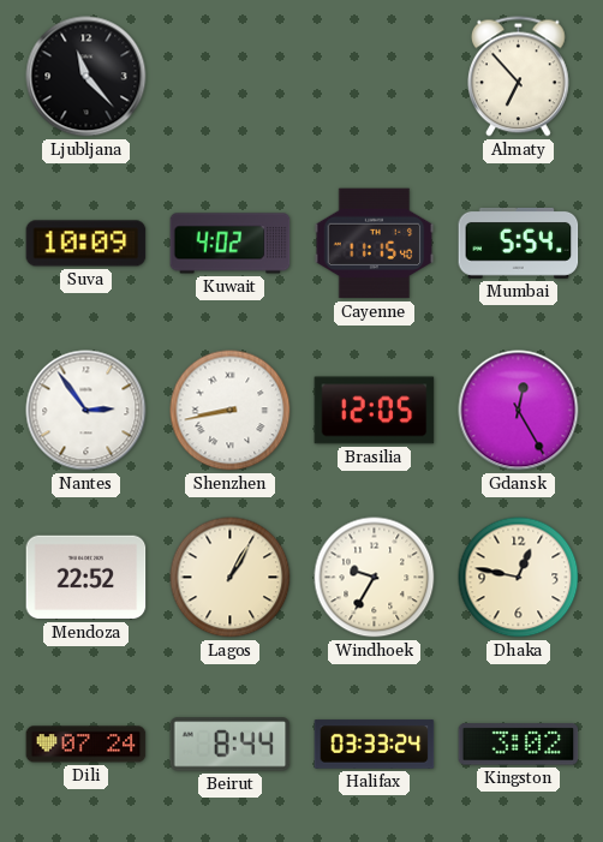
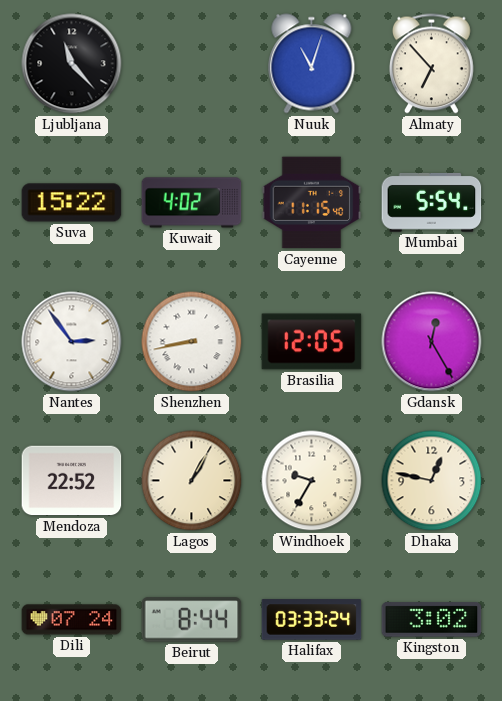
Nuuk: none -> 11:03 (312, 64)
Suva: 10:09 -> 15:22 (72, 203)
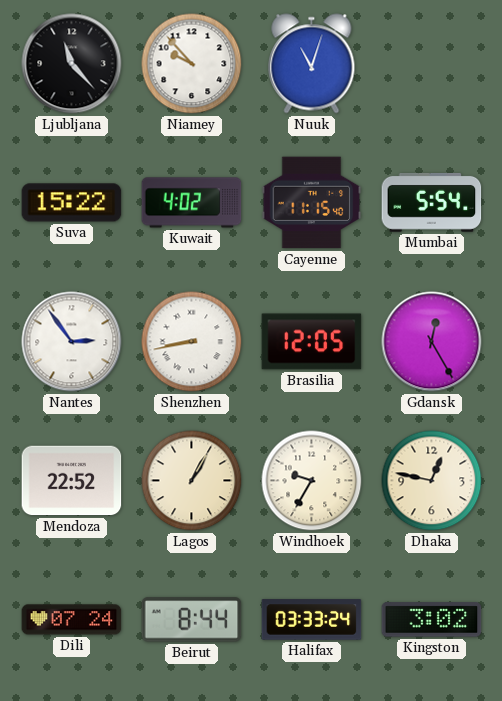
Niamey: none -> 9:53 (192, 64)
Almaty: 6:53 -> none (432, 64)
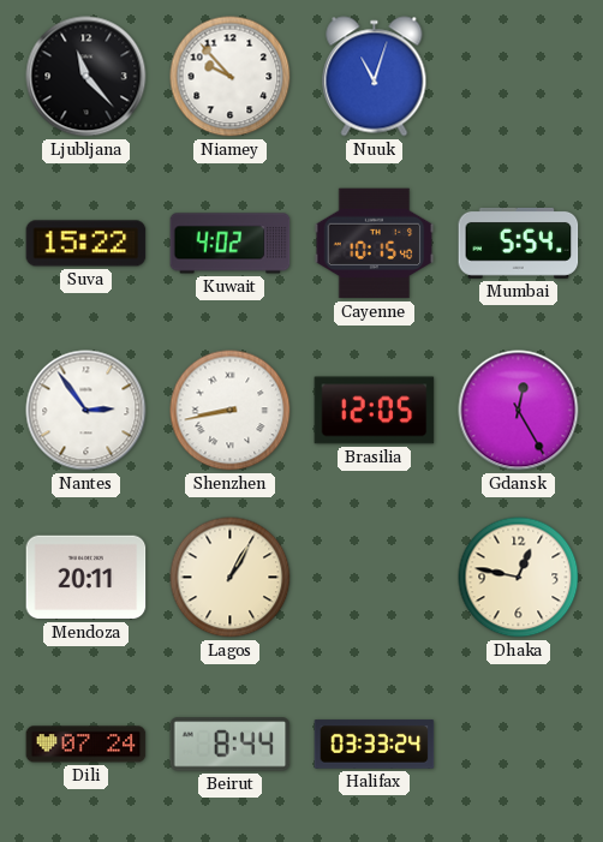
Cayenne: 11:15 -> 10:15 (375, 244)
Mendoza: 22:52 -> 20:11 (86, 578)
Windhoek: 9:35 -> none (312, 481)
Kingston: 3:02 -> none (432, 620)
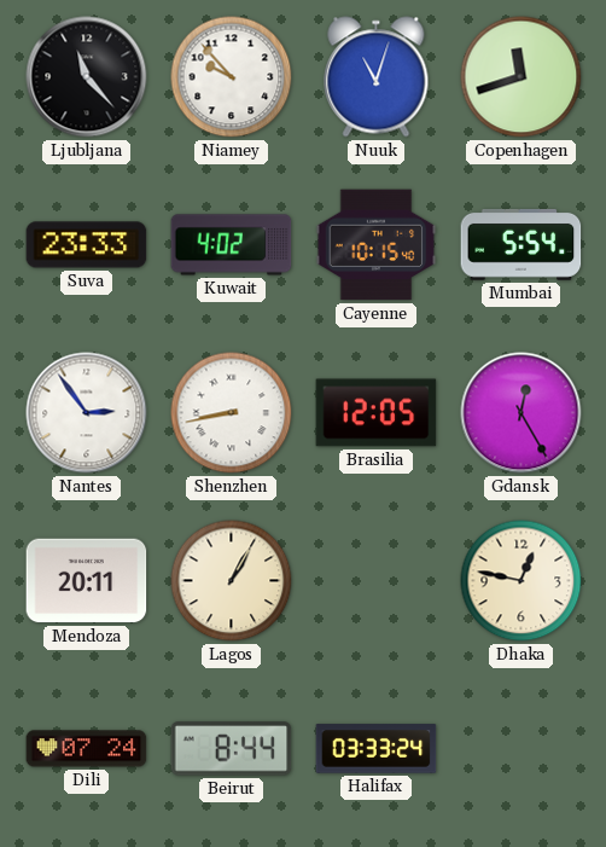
Copenhagen: none -> 11:42 (521, 77)
Suva: 15:22 -> 23:33 (87, 245)
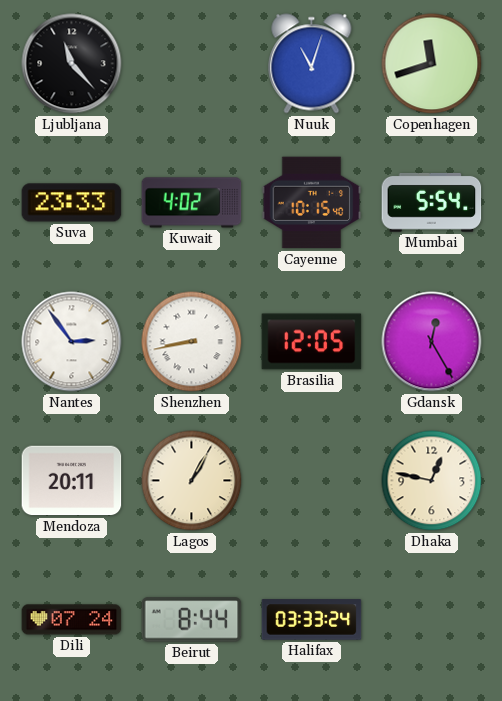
Niamey: 9:53 -> none (232, 77)
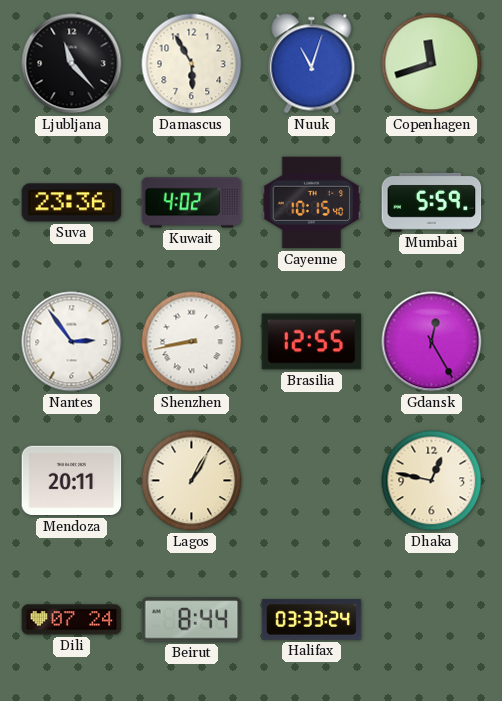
Damascus: none -> 5:55 (192, 64)
Suva: 23:33 -> 23:36 (72, 203)
Mumbai: 5:54 -> 5:59 (432, 202)
Brasilia: 12:05 -> 12:55 (312, 342)
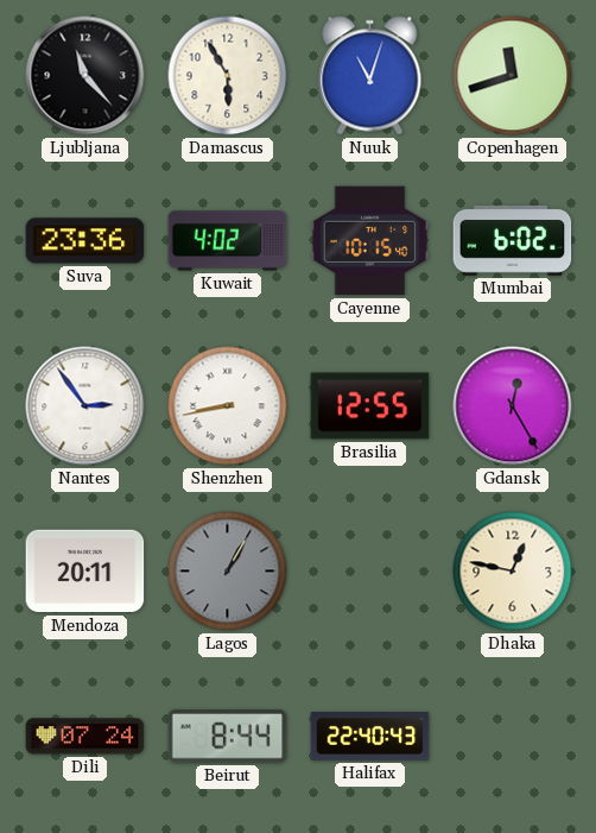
Mumbai: 5:59 -> 6:02 (513, 240)
Lagos dial: cream -> grey (228, 572)
Halifax: 03:33 -> 22:40 (370, 737)
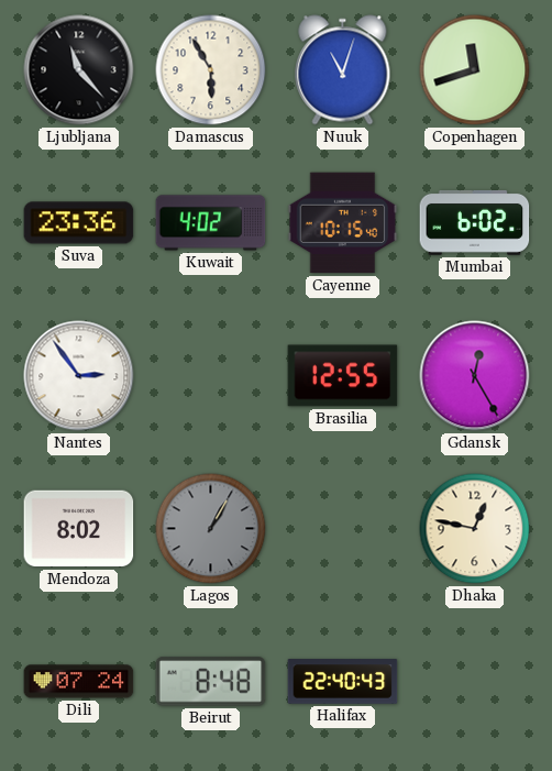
Shenzhen: 8:43 -> none (228, 406)
Mendoza: 20:11 -> 8:02 (79, 529)
Beirut: 8:44 -> 8:48 (211, 682)
